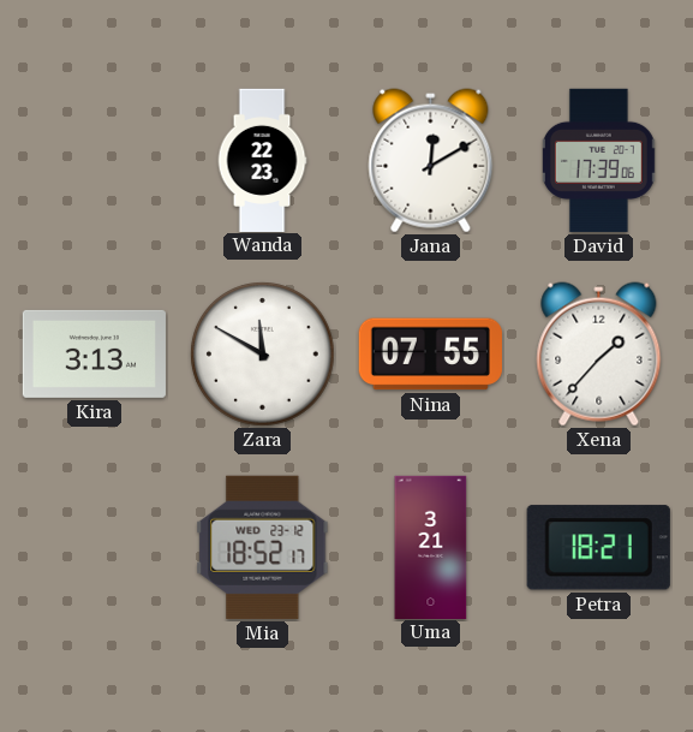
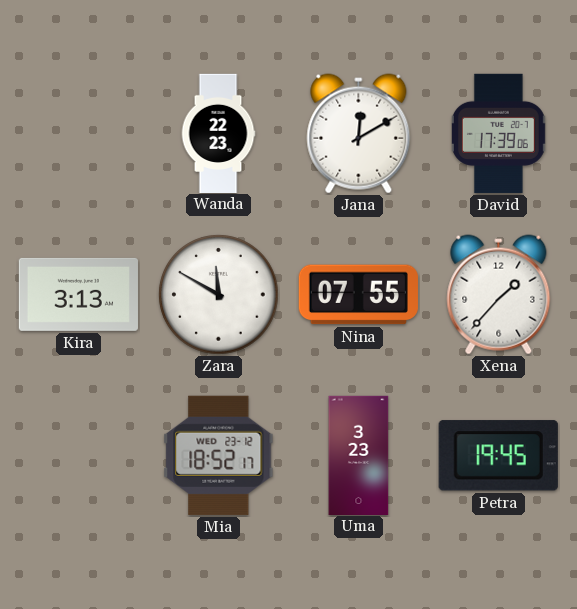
Uma: 3:21 -> 3:23 (359, 455)
Petra: 18:21 -> 19:45 (498, 456)
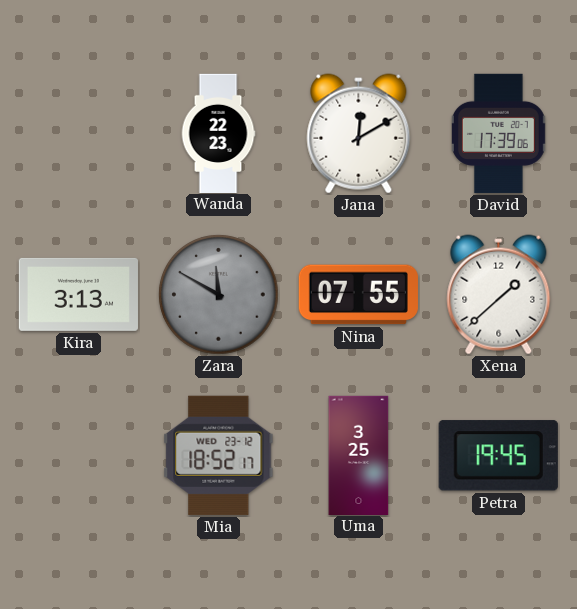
Zara dial: white -> grey (219, 295)
Xena: 1:37 -> 1:38 (499, 295)
Uma: 3:23 -> 3:25 (359, 455)
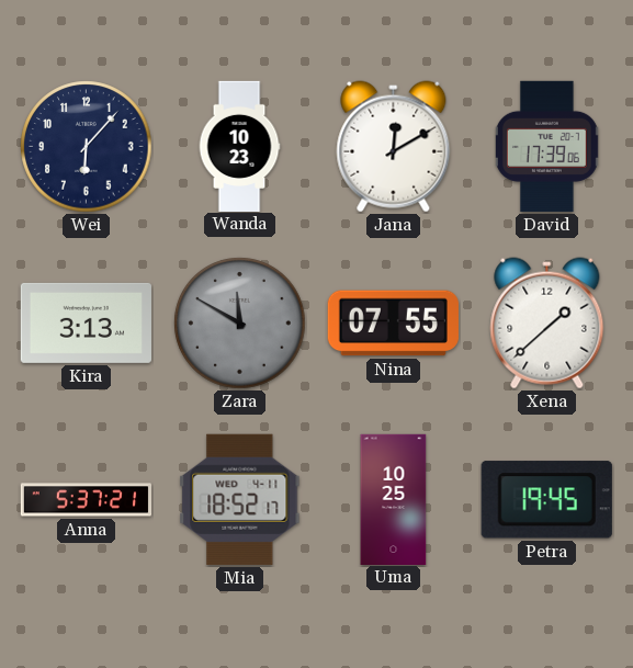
Wei: none -> 6:07 (87, 147)
Wanda: 22:23 -> 10:23 (239, 146)
Anna: none -> 5:37 (86, 500)
Mia date: WED 23-12 -> WED 4-11 (240, 499)
Uma: 3:25 -> 10:25 (394, 499)
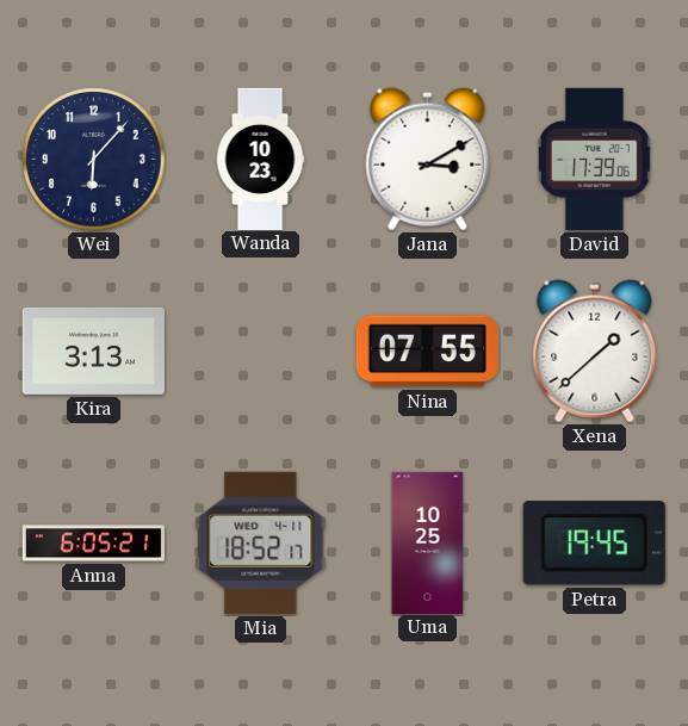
Jana: 12:10 -> 3:10 (428, 160)
Zara: 11:50 -> none (240, 324)
Anna: 5:37 -> 6:05 (93, 544)
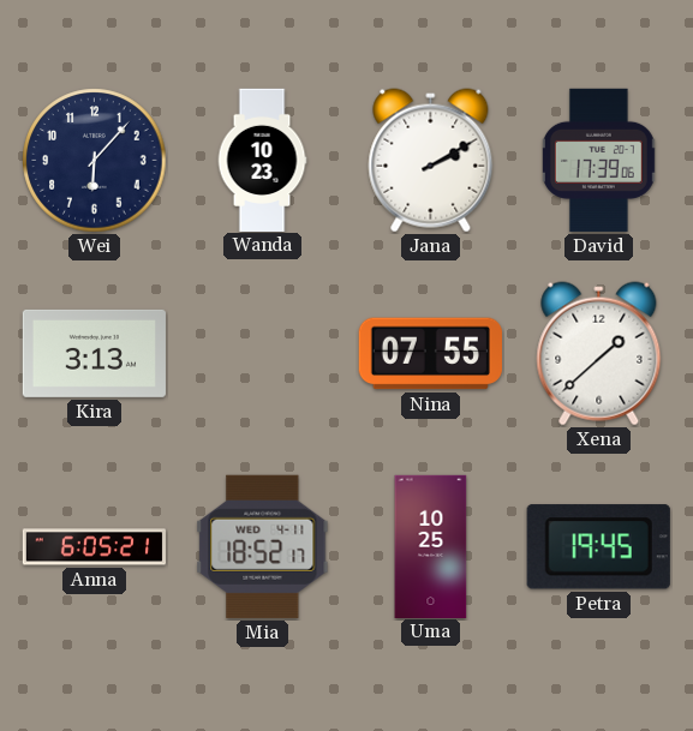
Jana: 3:10 -> 2:10 (431, 161)
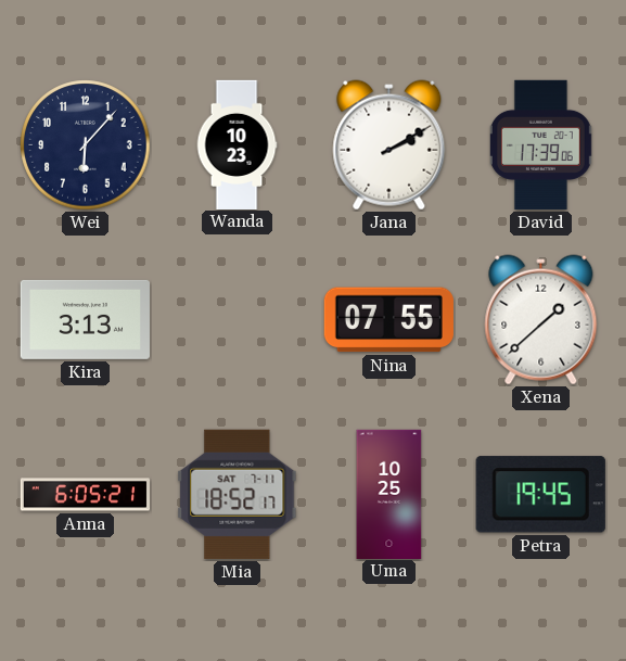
Mia date: WED 4-11 -> SAT 7-11 (238, 494)
